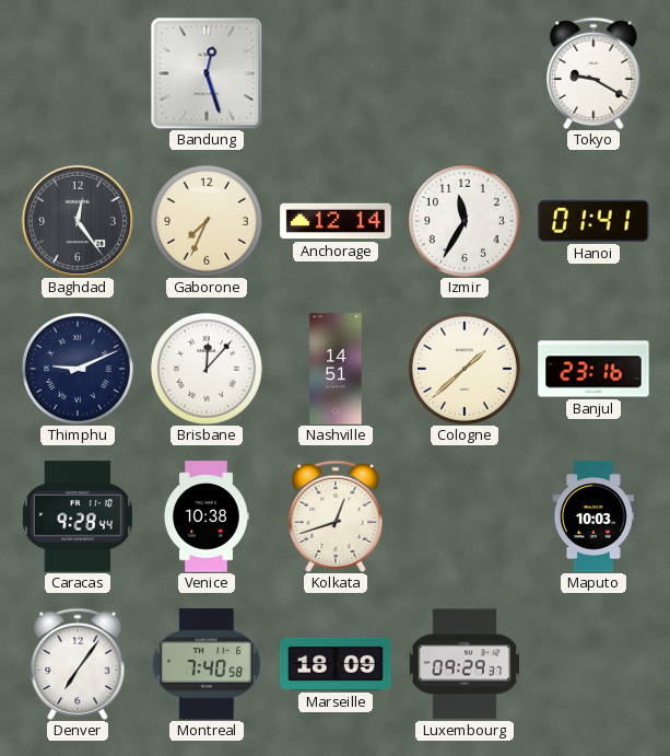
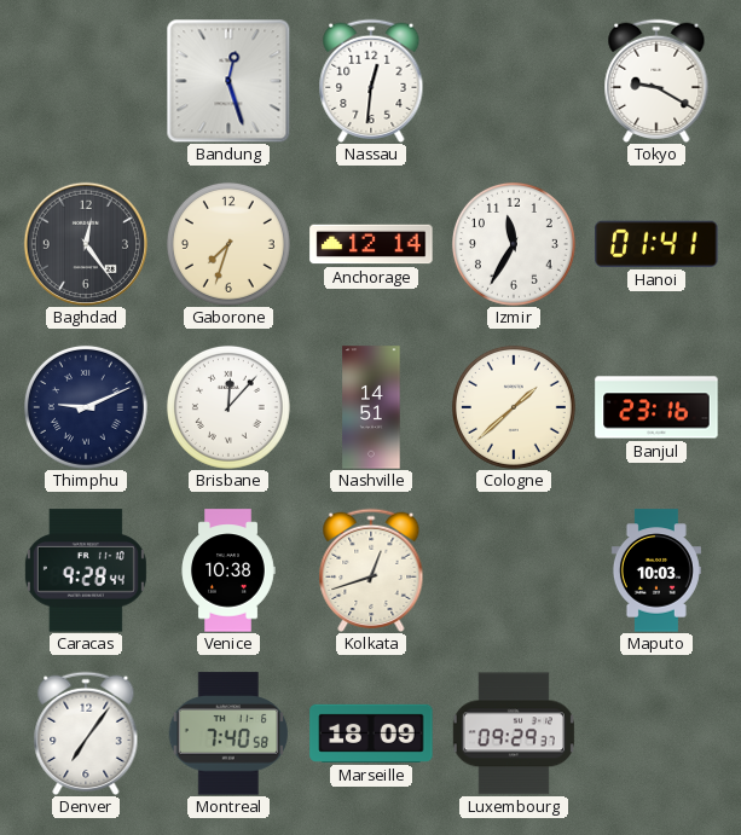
Nassau: none -> 12:31 (371, 80)
Gaborone: 7:34 -> 7:33 (228, 244)
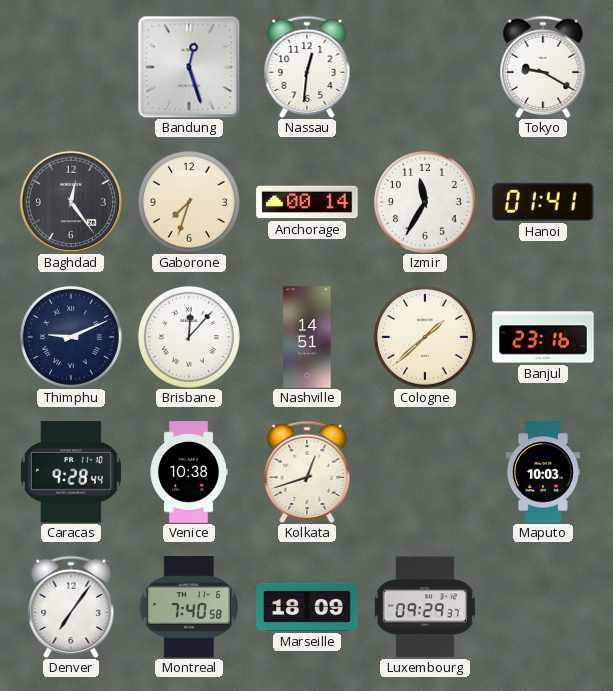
Anchorage: 12:14 -> 00:14 (307, 202)
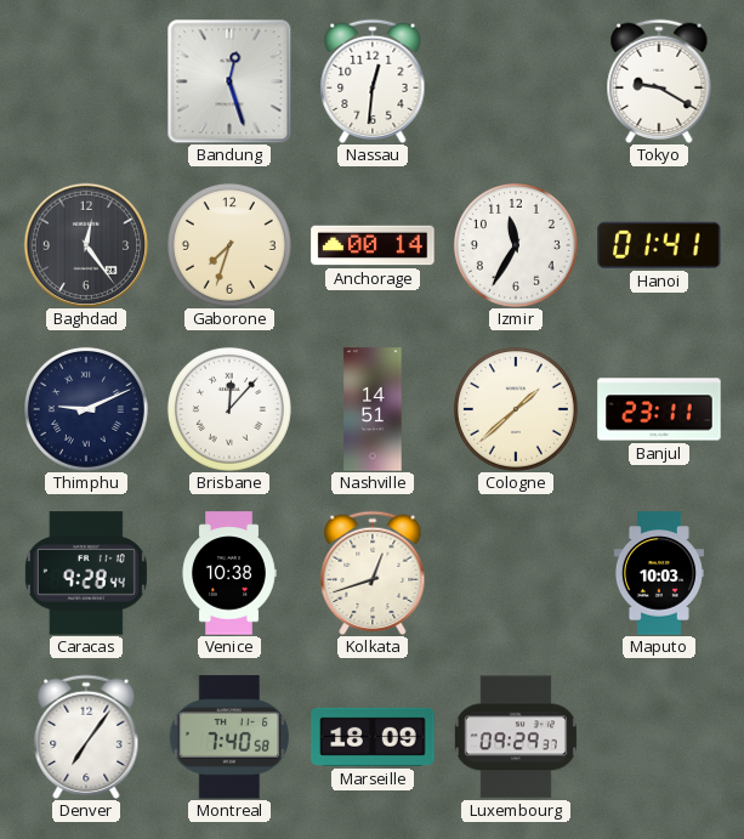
Banjul: 23:16 -> 23:11 (659, 409)
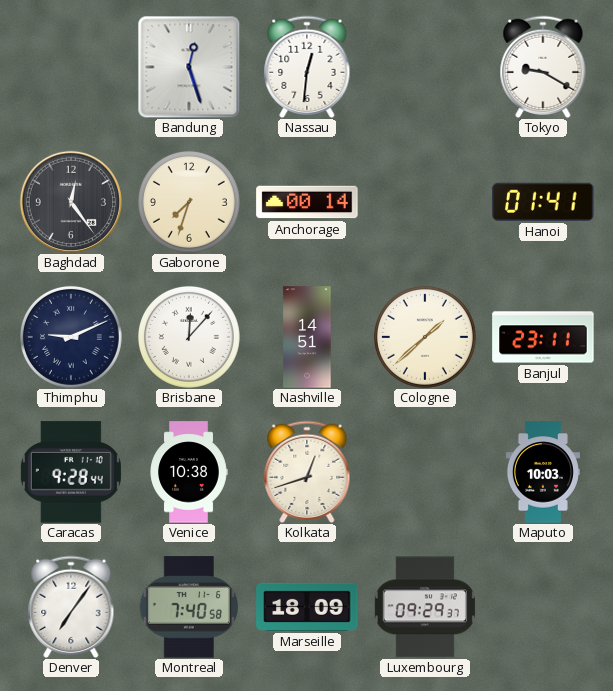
Izmir: 11:35 -> none (516, 245)
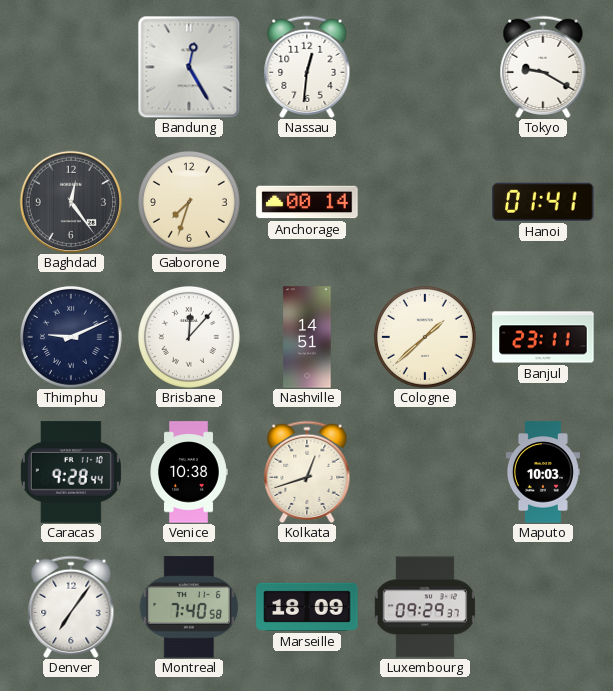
Bandung: 12:27 -> 12:25 (189, 67)
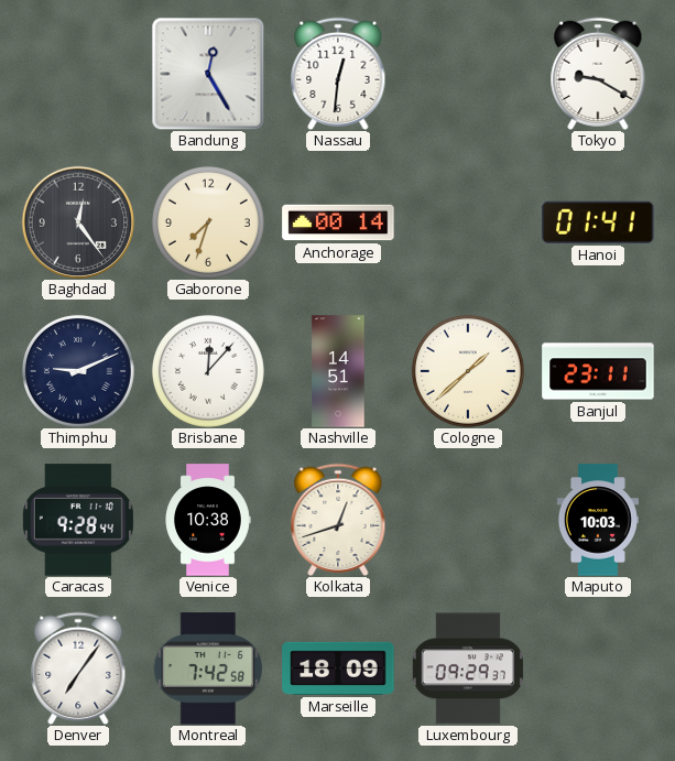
Montreal: 7:40 -> 7:42 (208, 668)
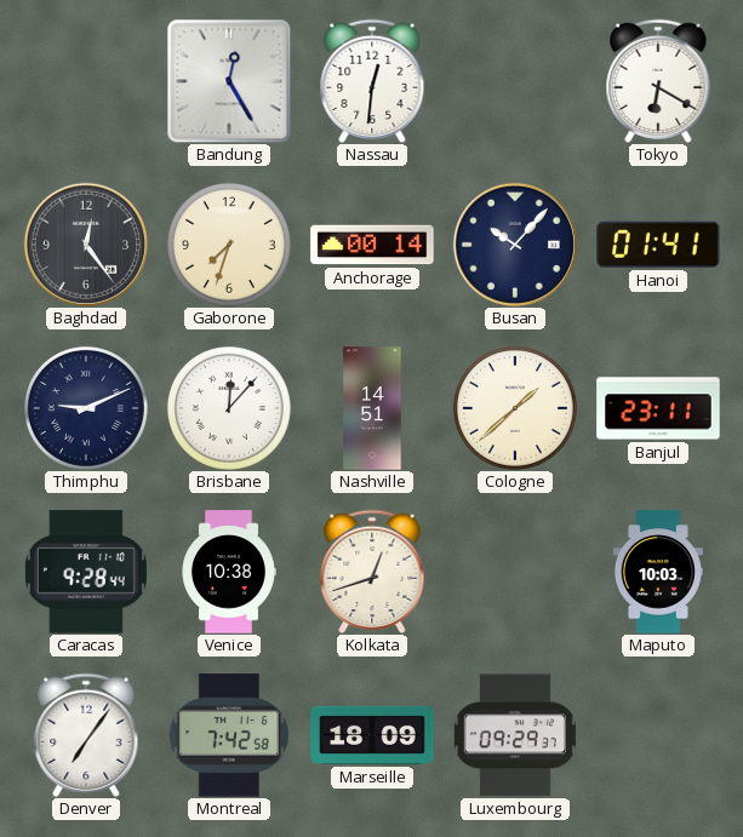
Tokyo: 9:20 -> 6:20 (658, 80)
Busan: none -> 10:07 (515, 245)
